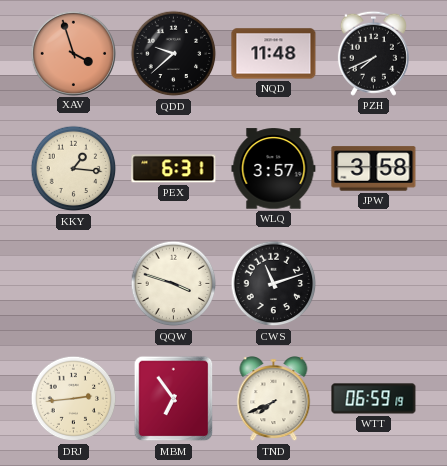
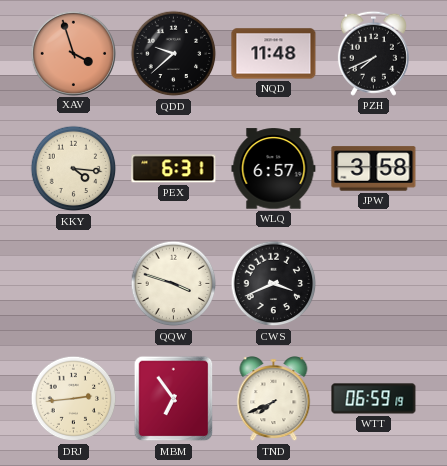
KKY: 1:16 -> 4:16 (74, 169)
WLQ: 3:57 -> 6:57 (274, 169)
CWS: 11:12 -> 3:41 (274, 284)
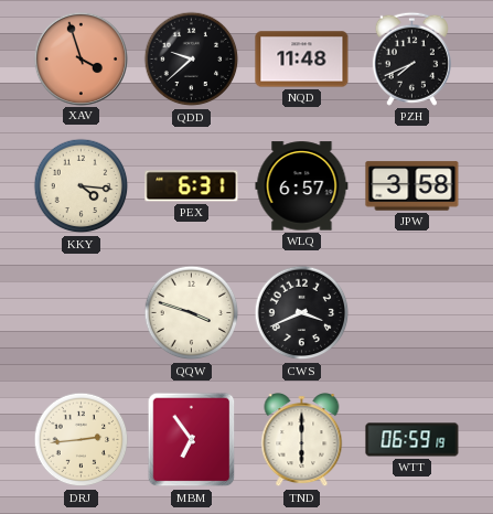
TND: 7:41 -> 6:00 (302, 440)
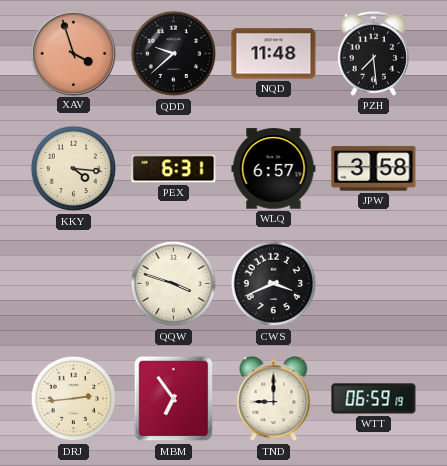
PZH: 7:41 -> 7:29 (373, 53)
TND: 6:00 -> 9:00 (274, 399)
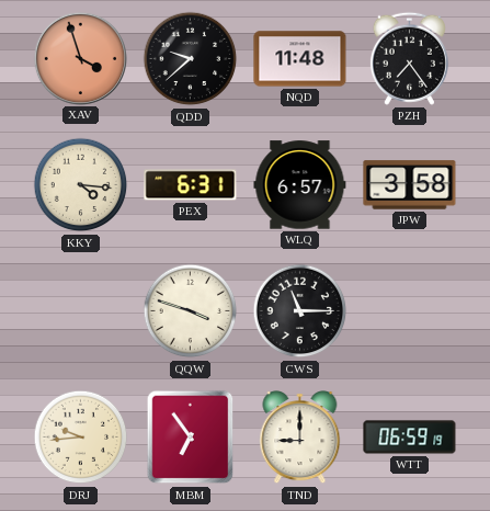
PZH: 7:29 -> 7:24 (409, 58)
CWS: 3:41 -> 11:15 (300, 311)
DRJ: 2:44 -> 9:44 (81, 438)
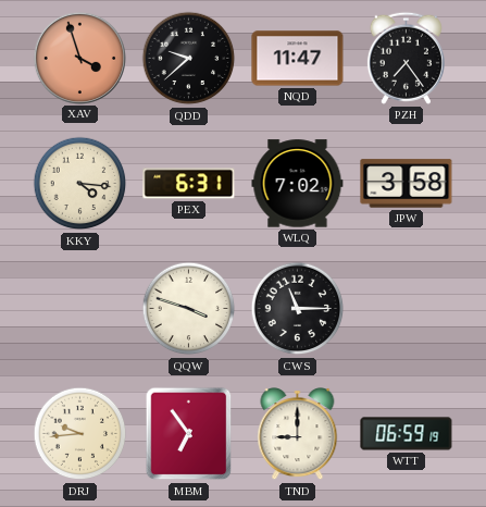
NQD: 11:48 -> 11:47 (298, 59)
WLQ: 6:57 -> 7:02 (298, 184)
